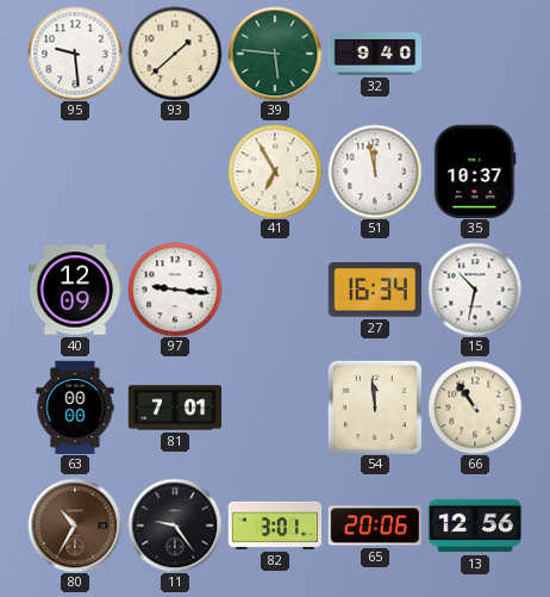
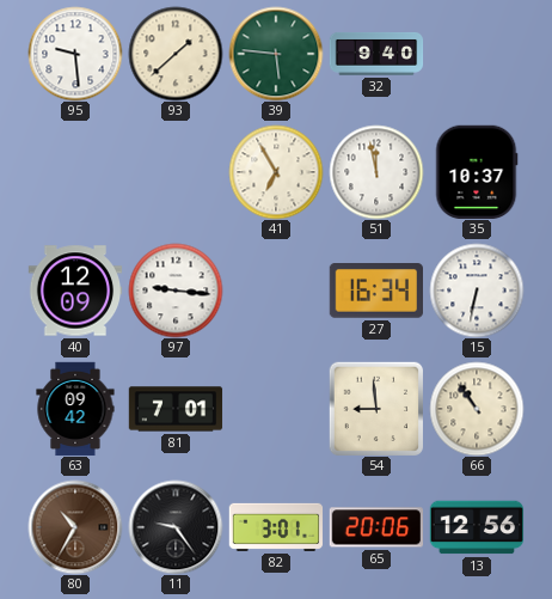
15: 10:32 -> 6:32 (477, 291)
63: 00:00 -> 09:42 (75, 409)
54: 11:59 -> 8:59 (375, 408)
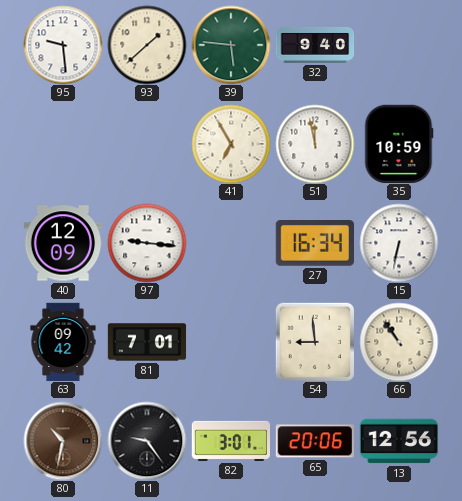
35: 10:37 -> 10:59 (399, 143)
80: 10:35 -> 10:32 (63, 441)
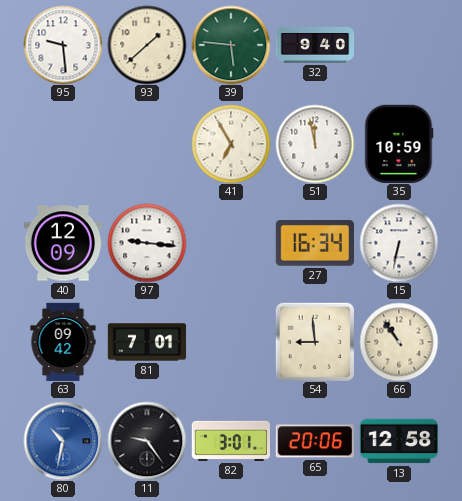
80 dial: brown -> blue (63, 441)
13: 12:56 -> 12:58 (399, 441)
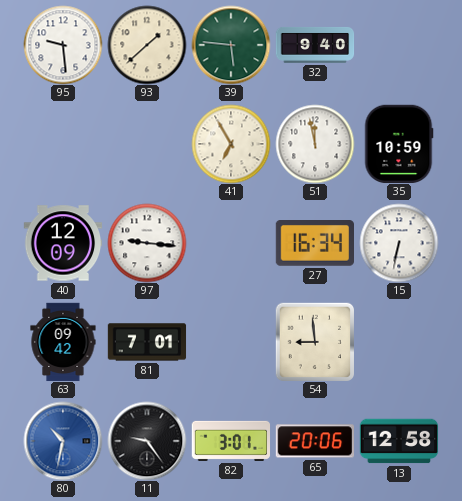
66: 10:54 -> none (399, 342)
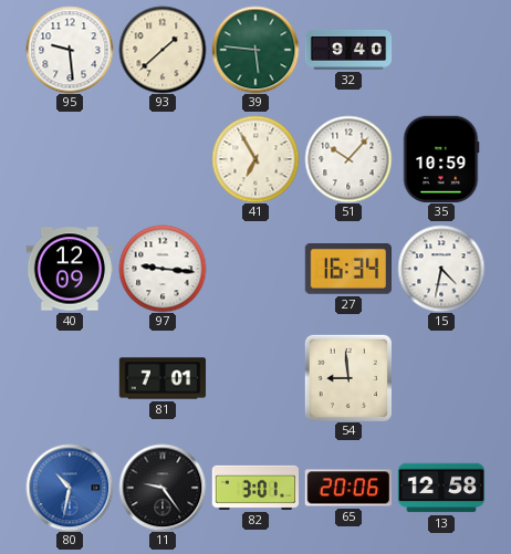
51: 11:58 -> 10:07 (348, 159)
15: 6:32 -> 4:32 (441, 269)
63: 09:42 -> none (63, 342)
